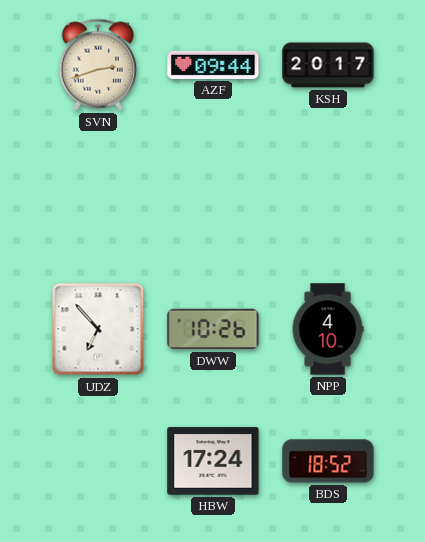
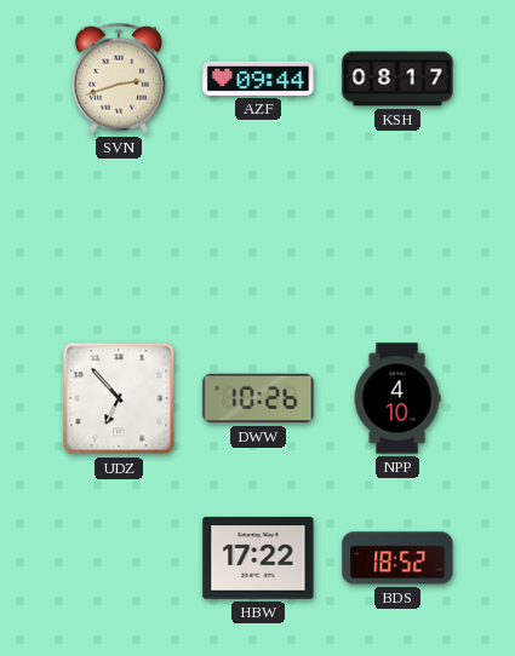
KSH: 20:17 -> 08:17 (397, 79)
HBW: 17:24 -> 17:22 (258, 558)
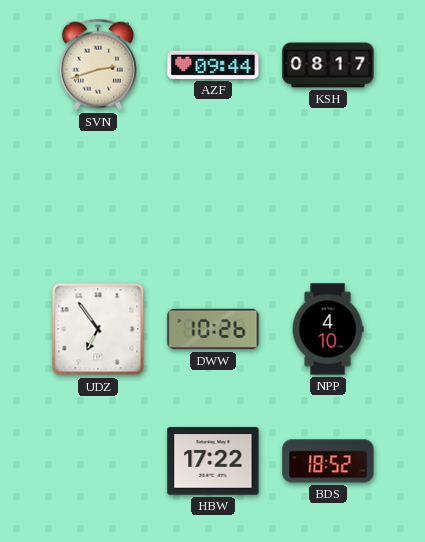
UDZ: 6:53 -> 6:54 (98, 329)
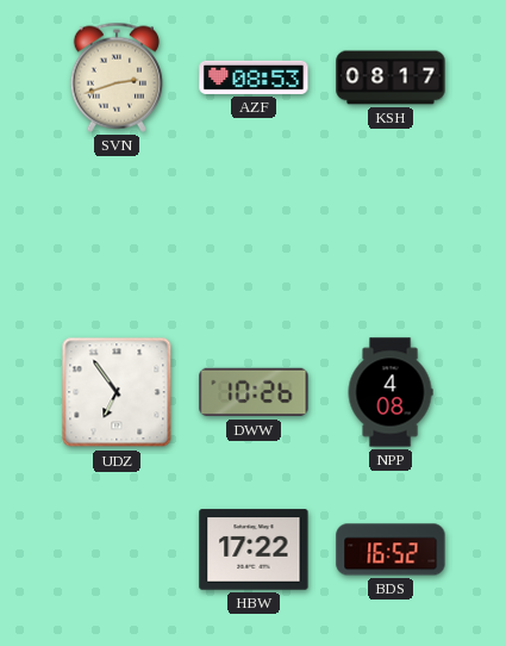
AZF: 09:44 -> 08:53 (254, 77)
NPP: 4:10 -> 4:08 (391, 392)
BDS: 18:52 -> 16:52 (391, 549)
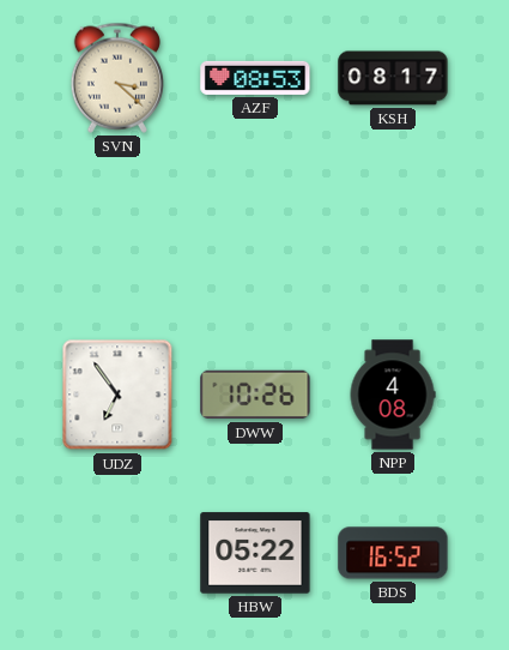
SVN: 2:42 -> 3:22 (116, 78)
HBW: 17:22 -> 05:22 (255, 553)
